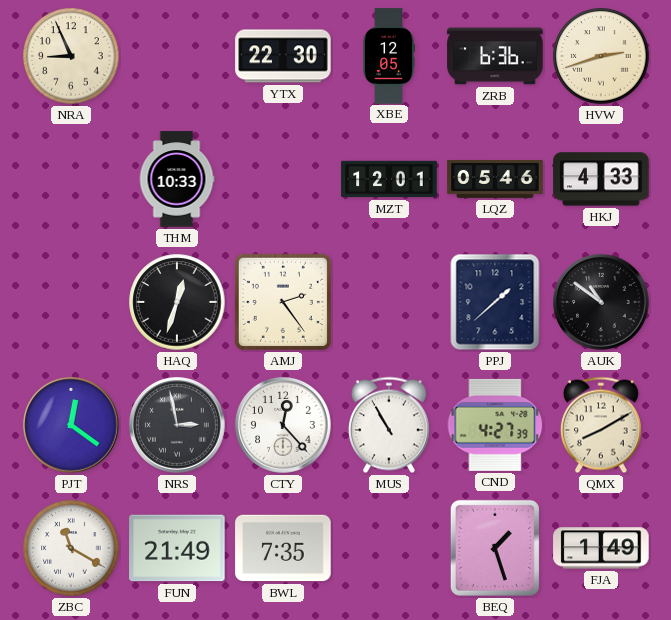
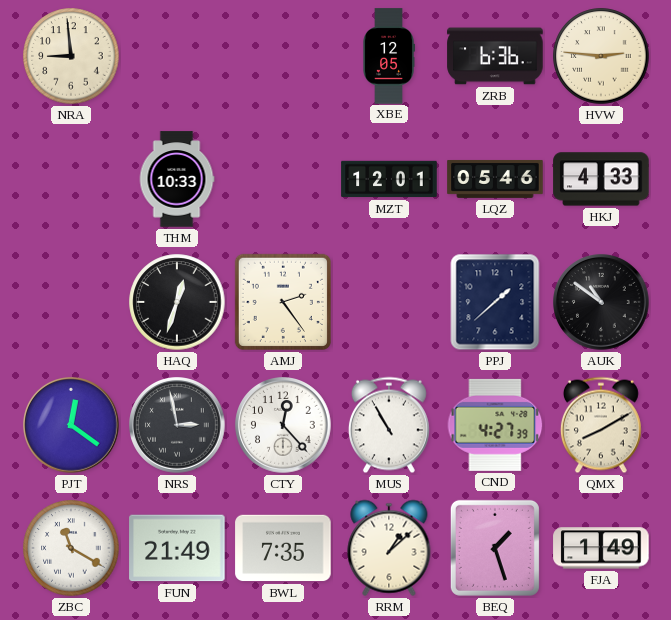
NRA: 8:56 -> 8:59 (71, 56)
YTX: 22:30 -> none (283, 56)
HVW: 2:42 -> 2:46 (601, 56)
RRM: none -> 1:08 (389, 548)
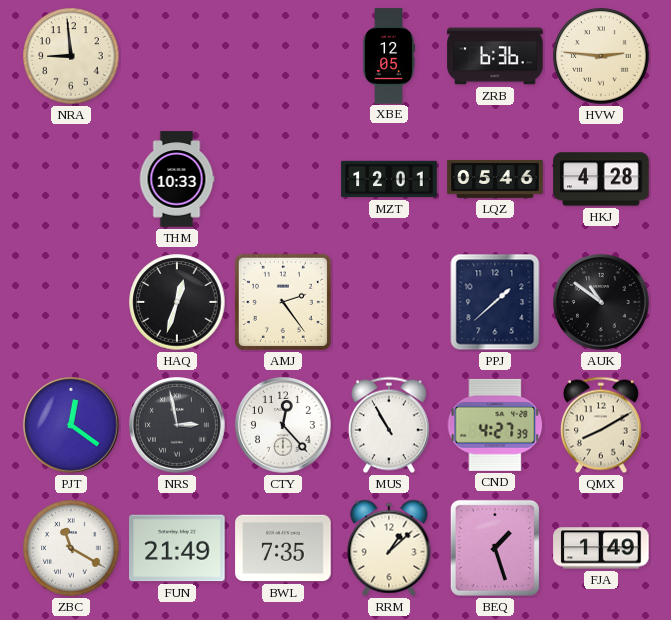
HKJ: 4:33 -> 4:28 (601, 179)
